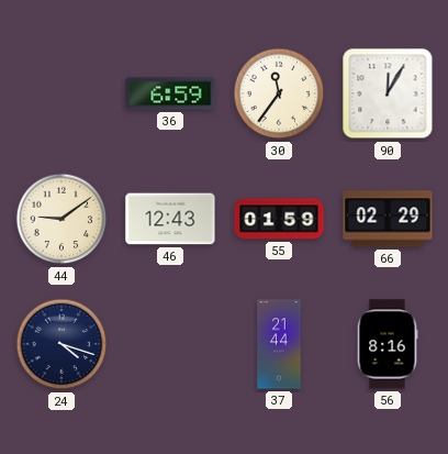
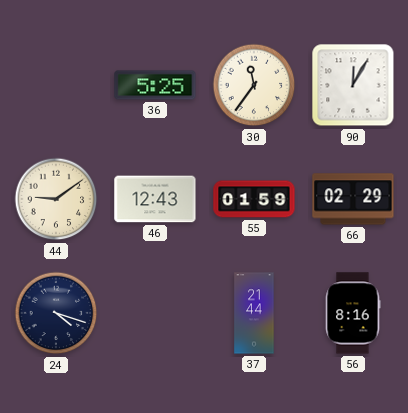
36: 6:59 -> 5:25 (155, 85)
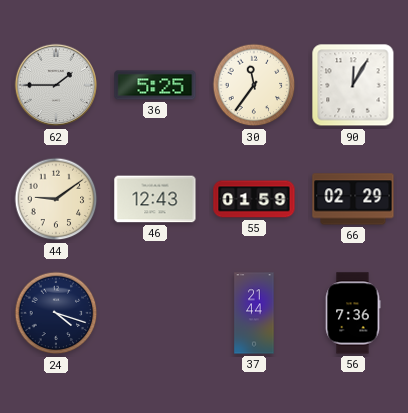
62: none -> 1:45 (56, 85)
56: 8:16 -> 7:36 (353, 313)
